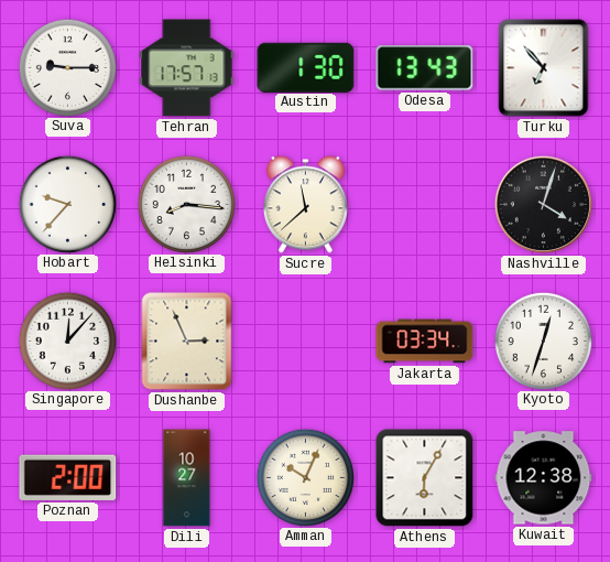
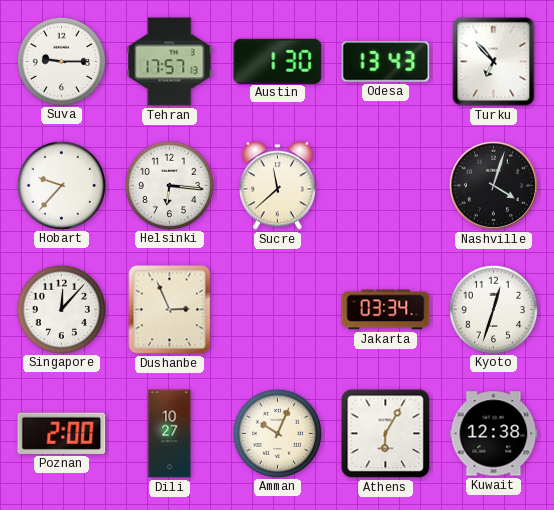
Helsinki: 8:16 -> 6:16 (169, 185)
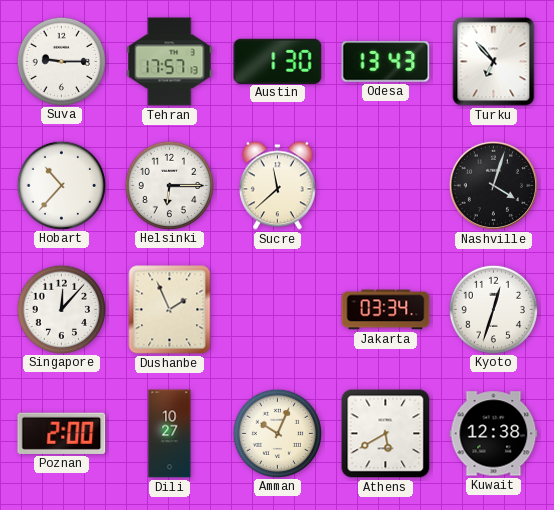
Hobart: 9:37 -> 10:37 (61, 185)
Helsinki: 6:16 -> 6:15 (169, 185)
Dushanbe: 2:56 -> 1:56 (170, 310)
Athens: 6:05 -> 5:40 (386, 434)
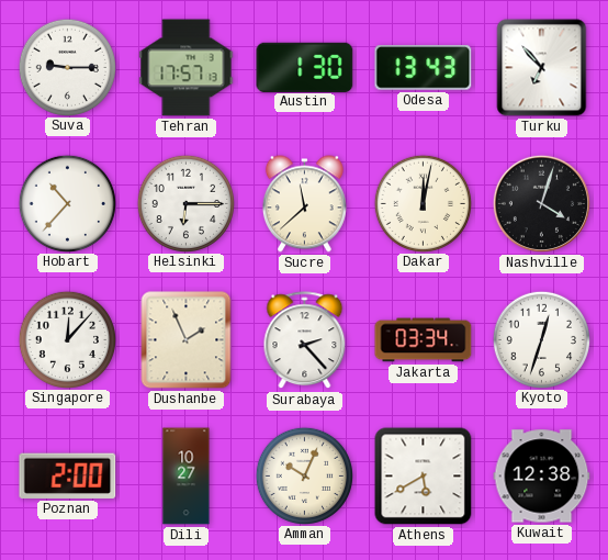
Dakar: none -> 12:02 (423, 203)
Surabaya: none -> 2:23 (305, 340)
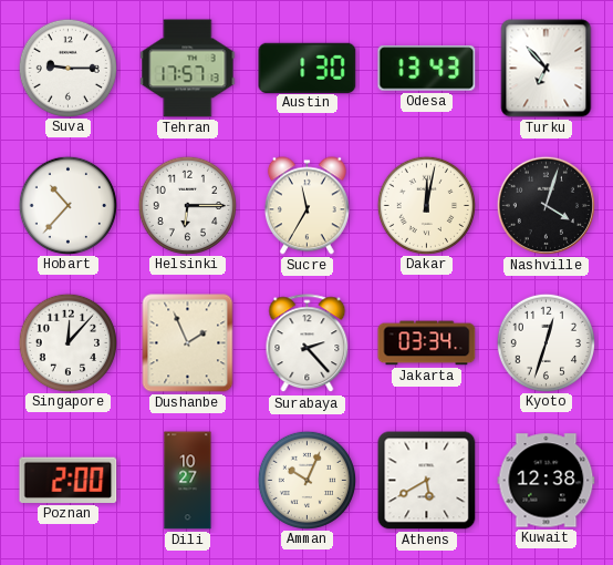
Sucre: 11:38 -> 11:35 (306, 206)
